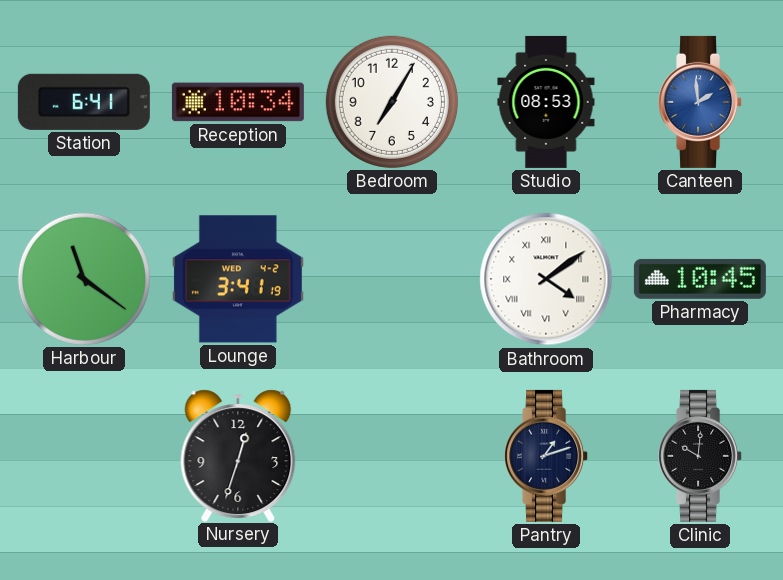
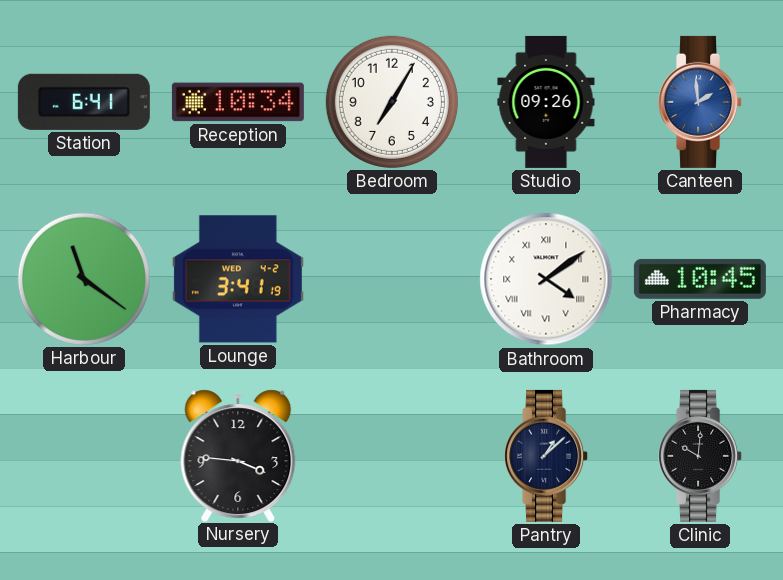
Studio: 08:53 -> 09:26 (546, 102)
Nursery: 12:33 -> 3:46 (238, 455)
Pantry: 1:12 -> 1:08 (547, 456)
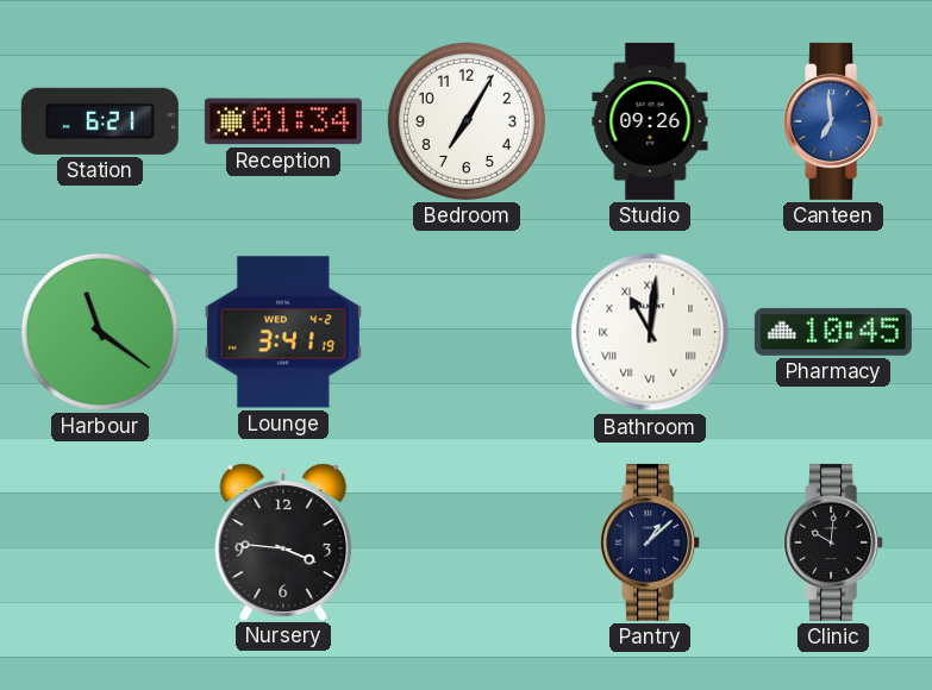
Station: 6:41 -> 6:21 (100, 121)
Reception: 10:34 -> 01:34 (283, 121)
Canteen: 1:59 -> 6:59 (834, 121)
Bathroom: 4:09 -> 11:01 (650, 332)
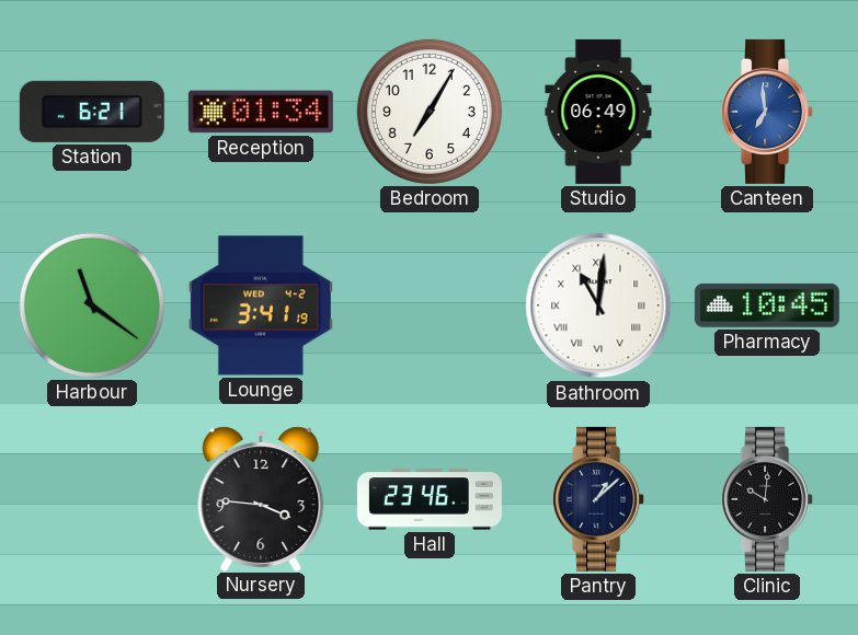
Studio: 09:26 -> 06:49 (598, 112)
Hall: none -> 23:46 (430, 499)
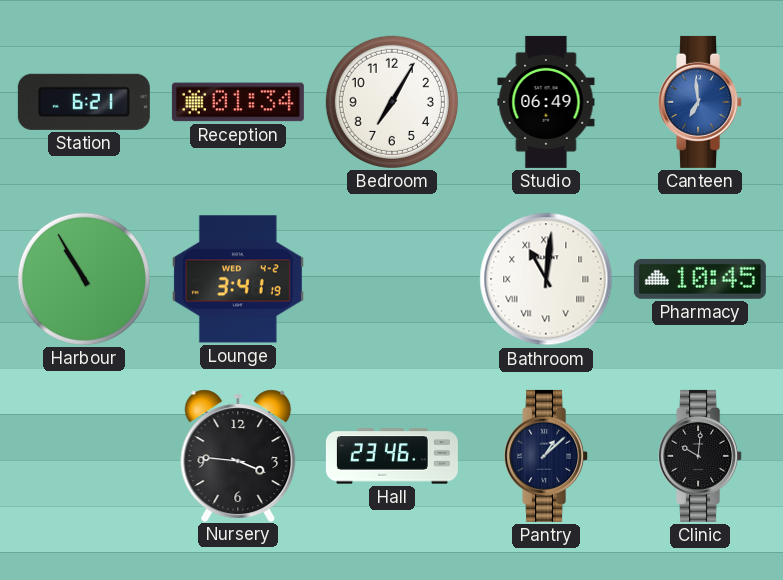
Harbour: 11:21 -> 10:55 (84, 279)
